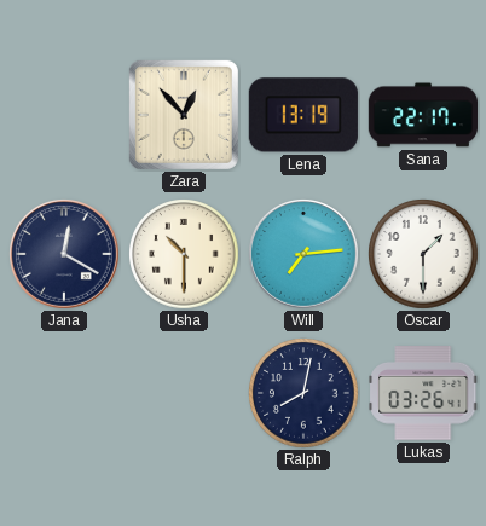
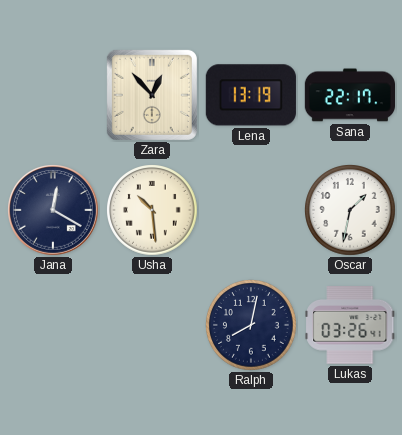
Usha: 10:30 -> 10:29 (152, 210)
Will: 7:14 -> none (305, 255)
Oscar: 1:30 -> 1:32 (350, 210)
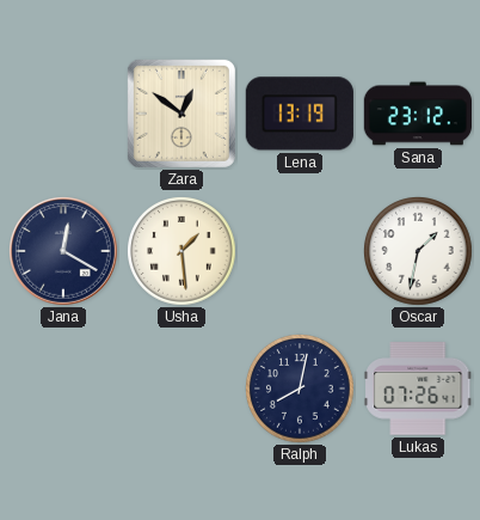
Zara: 12:53 -> 12:51 (181, 114)
Sana: 22:17 -> 23:12 (417, 114)
Usha: 10:29 -> 1:29 (181, 251)
Lukas: 03:26 -> 07:26 (418, 390)
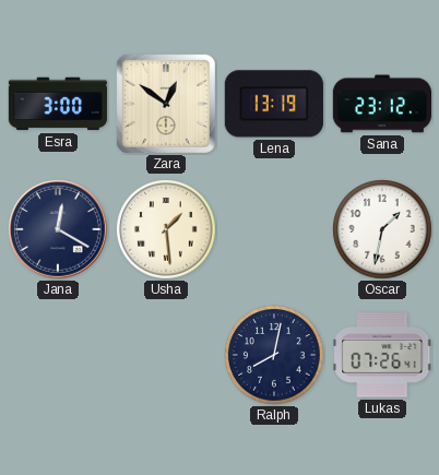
Esra: none -> 3:00 (57, 104)
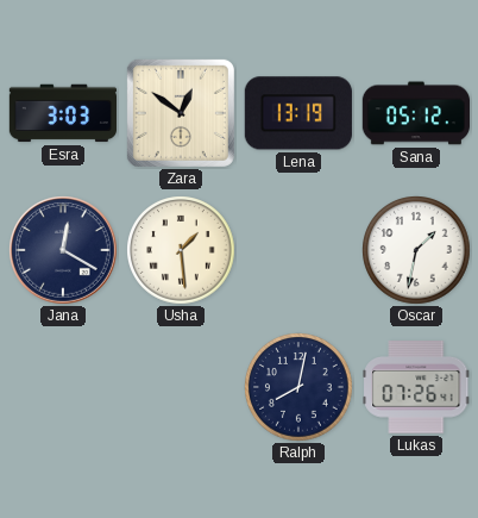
Esra: 3:00 -> 3:03 (62, 113)
Sana: 23:12 -> 05:12 (415, 113)
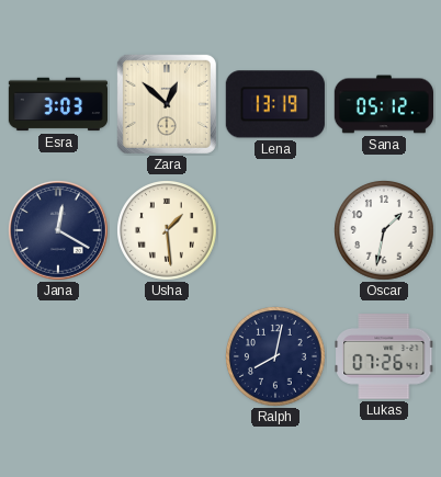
Zara: 12:51 -> 12:52 (167, 104)
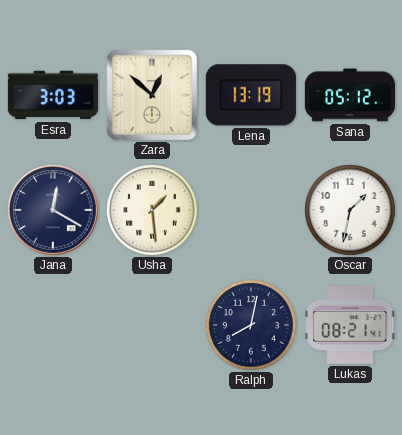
Lukas: 07:26 -> 08:21 (350, 326)
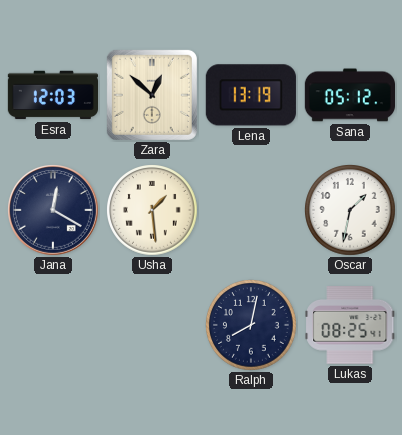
Esra: 3:03 -> 12:03 (52, 95)
Lukas: 08:21 -> 08:25 (350, 326)
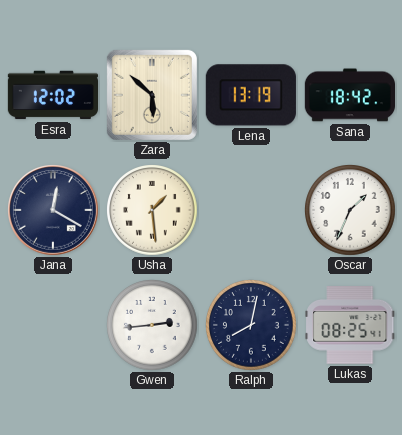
Esra: 12:03 -> 12:02 (52, 95)
Zara: 12:52 -> 5:52 (152, 95)
Sana: 05:12 -> 18:42 (349, 95)
Oscar: 1:32 -> 1:34 (350, 210)
Gwen: none -> 2:44 (152, 325)
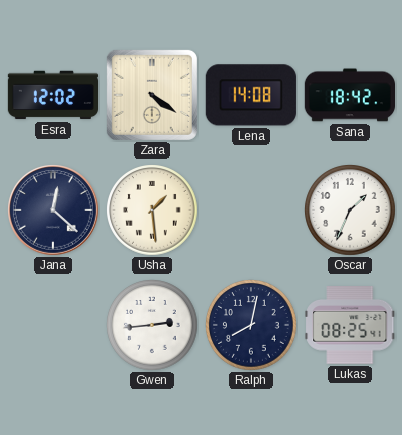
Zara: 5:52 -> 4:21 (152, 95)
Lena: 13:19 -> 14:08 (251, 95)
Jana: 12:20 -> 12:22 (54, 211)
